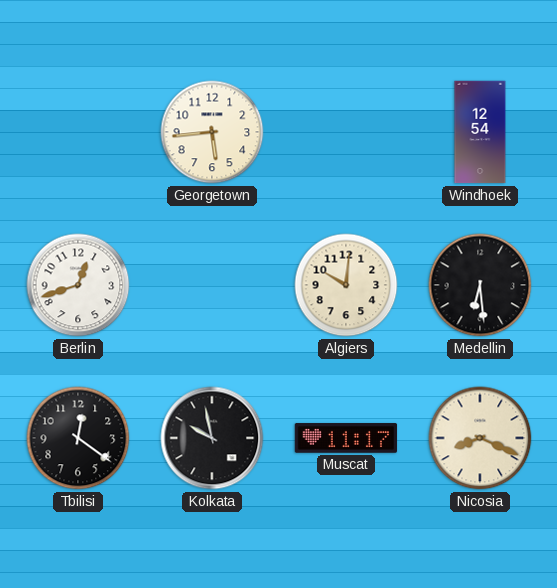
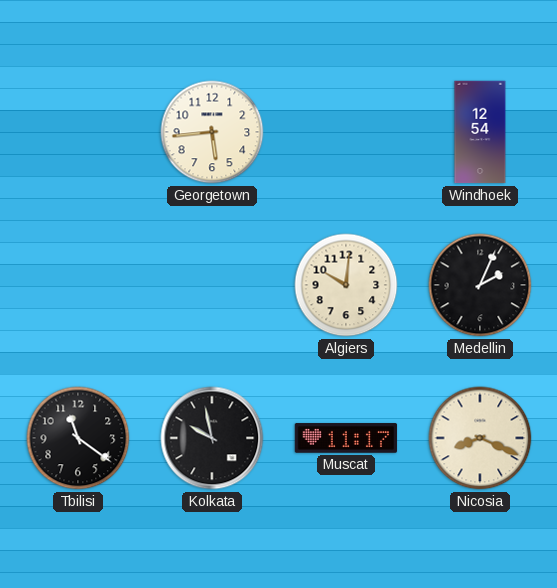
Berlin: 12:42 -> none (78, 285)
Medellin: 6:29 -> 2:04 (480, 285)
Tbilisi: 12:21 -> 11:21 (78, 438)
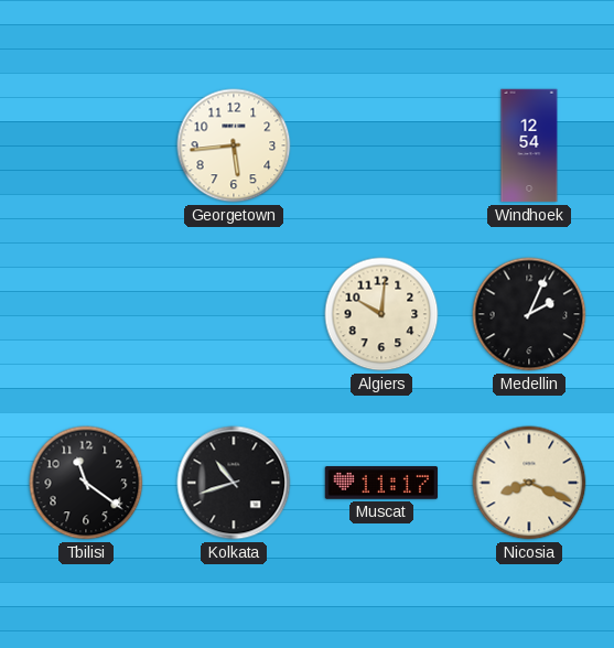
Kolkata: 9:58 -> 10:42 (234, 483)
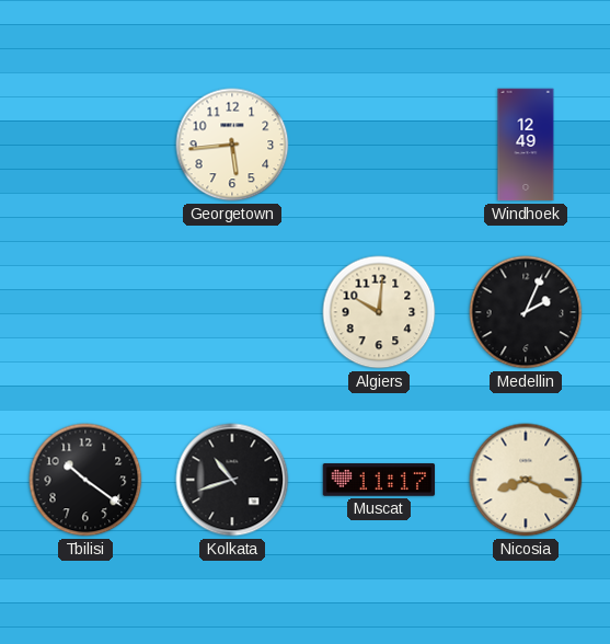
Windhoek: 12:54 -> 12:49 (526, 145)
Tbilisi: 11:21 -> 10:21 (85, 480)
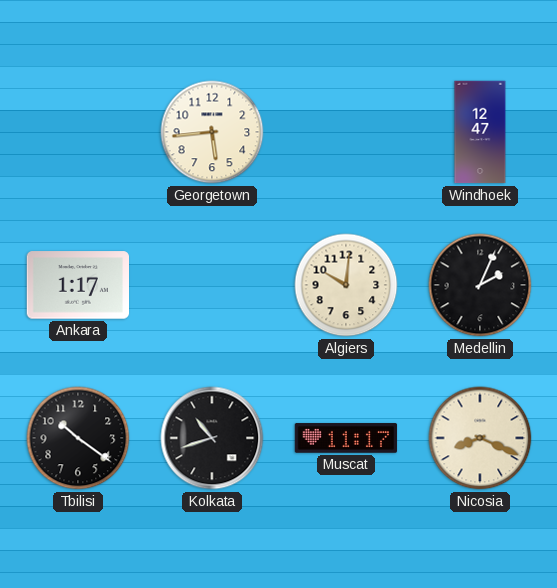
Windhoek: 12:49 -> 12:47 (480, 132)
Ankara: none -> 1:17 (77, 285)
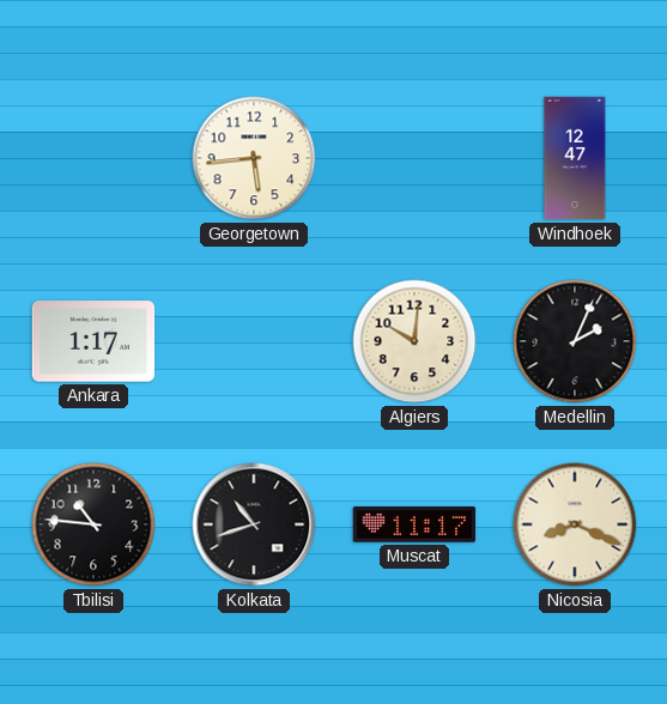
Tbilisi: 10:21 -> 10:46 (93, 524)
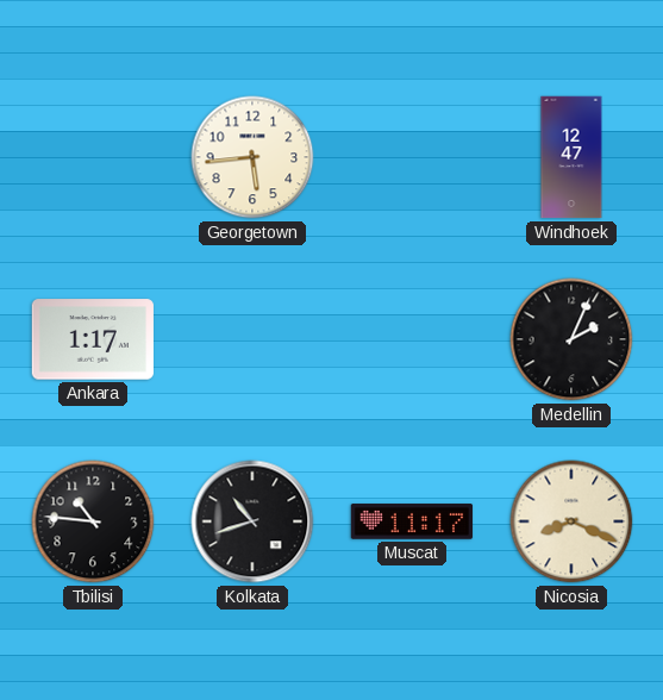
Algiers: 10:01 -> none (414, 341)
